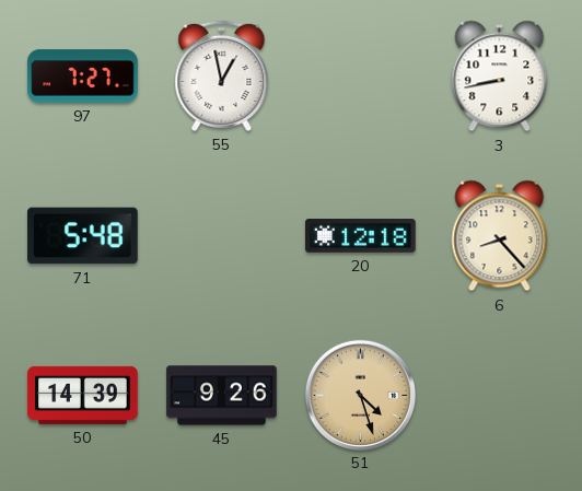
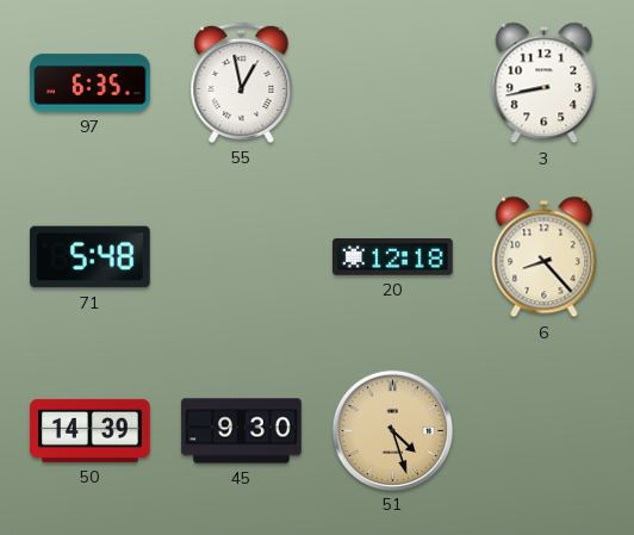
97: 7:27 -> 6:35 (91, 83)
45: 9:26 -> 9:30 (242, 431)
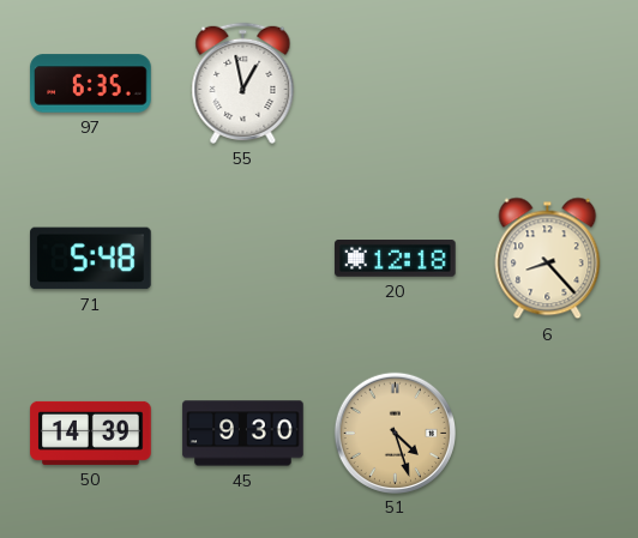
3: 8:43 -> none (545, 83)
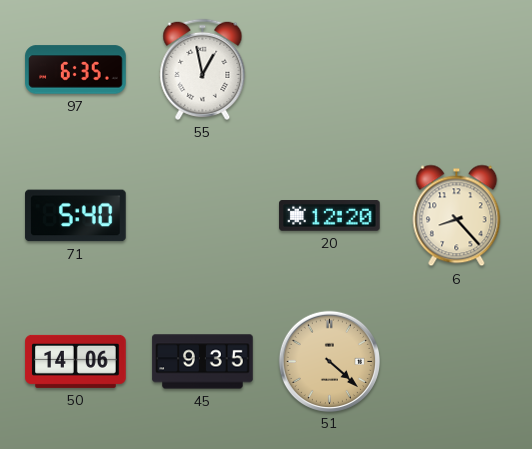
71: 5:48 -> 5:40 (76, 216)
20: 12:18 -> 12:20 (330, 216)
50: 14:39 -> 14:06 (76, 361)
45: 9:30 -> 9:35 (203, 362)
51: 4:27 -> 4:22 (329, 361)
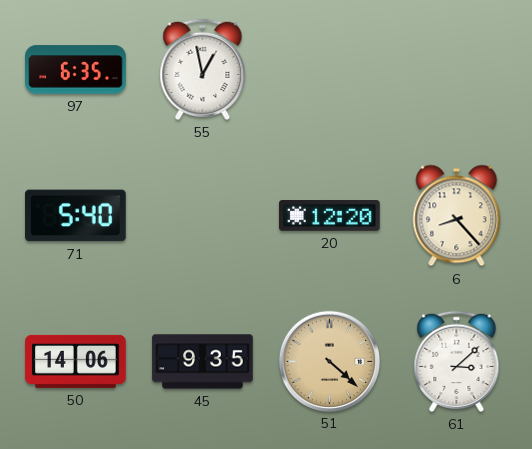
61: none -> 3:08 (457, 361)
